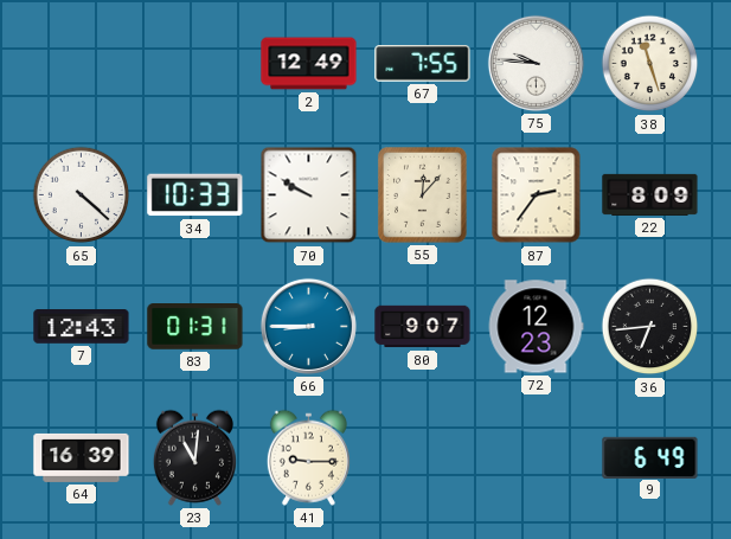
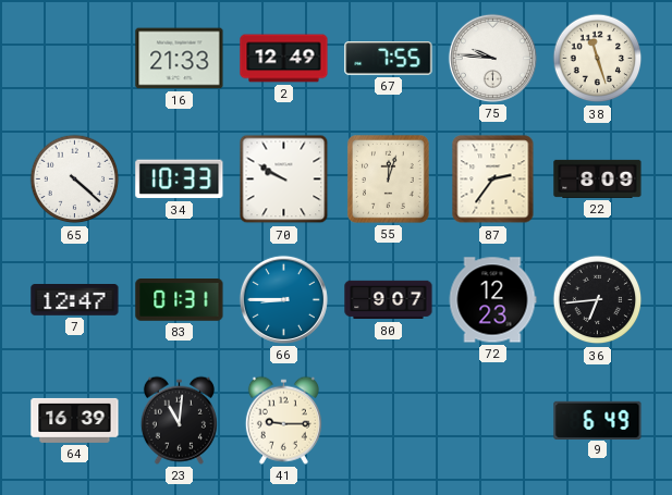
16: none -> 21:33 (180, 59)
55: 12:07 -> 12:03 (389, 180)
7: 12:43 -> 12:47 (75, 300)
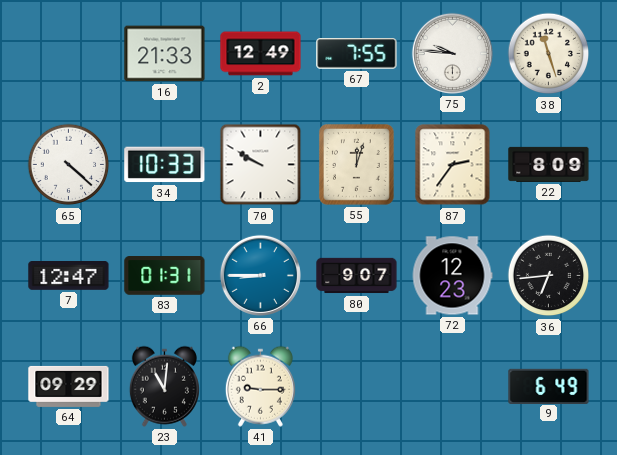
64: 16:39 -> 09:29 (69, 386)
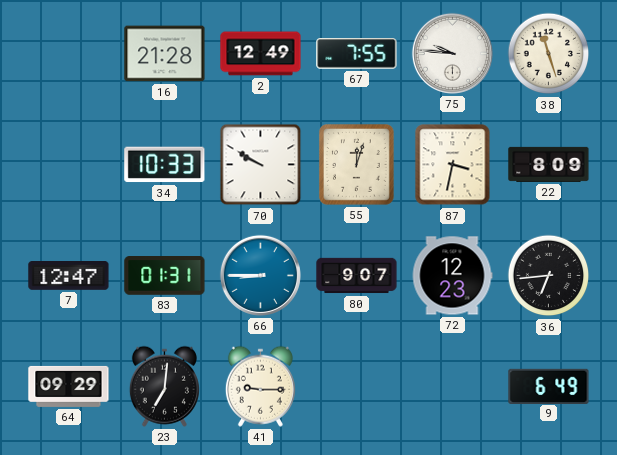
16: 21:33 -> 21:28 (165, 54)
65: 4:22 -> none (69, 165)
87: 2:36 -> 3:32 (453, 165)
23: 11:01 -> 7:01 (164, 386)
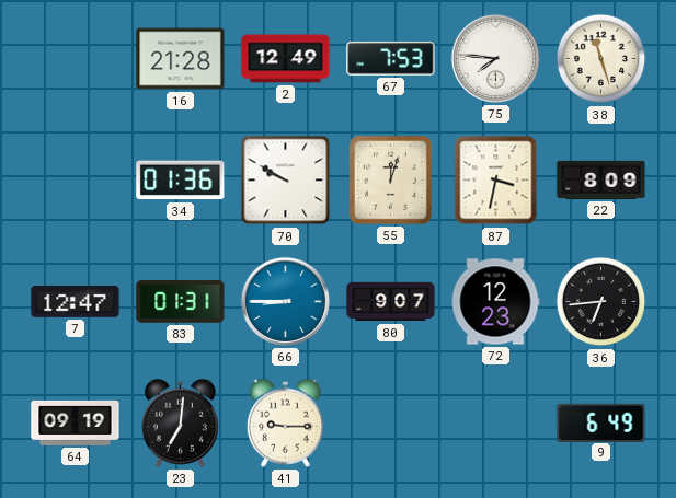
67: 7:55 -> 7:53 (391, 59)
75: 9:46 -> 7:46 (495, 58)
34: 10:33 -> 01:36 (181, 181)
64: 09:29 -> 09:19 (76, 422)
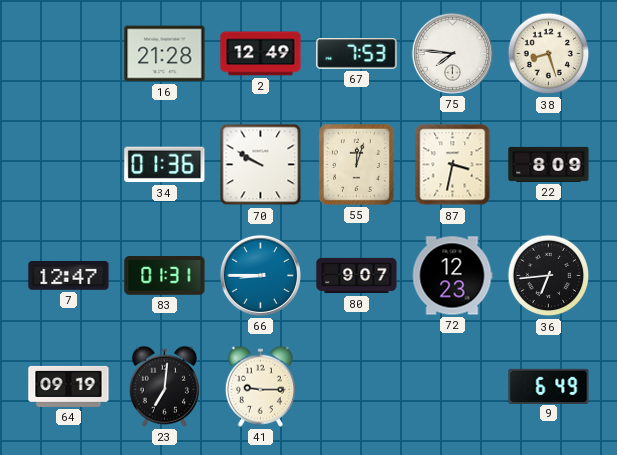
38: 11:27 -> 8:27 (549, 54)
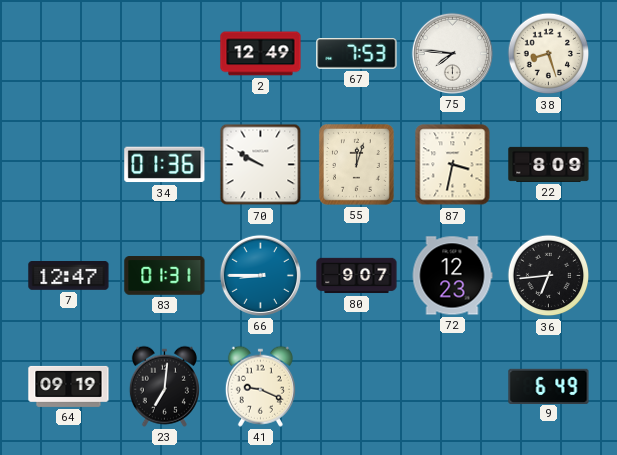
16: 21:28 -> none (165, 54)
41: 9:15 -> 9:19 (260, 386)
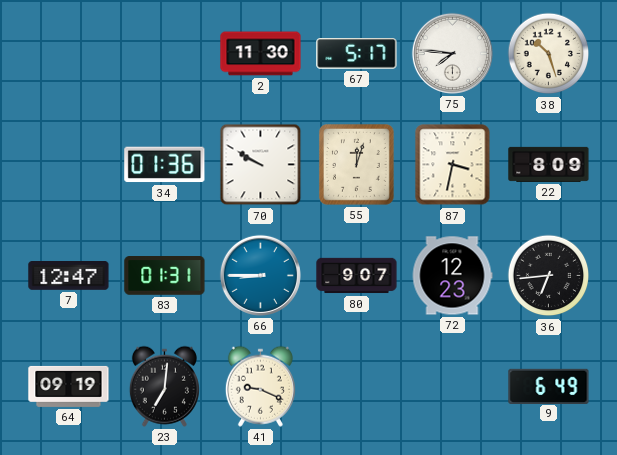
2: 12:49 -> 11:30 (261, 54)
67: 7:53 -> 5:17 (357, 54)
38: 8:27 -> 10:27 (549, 54)
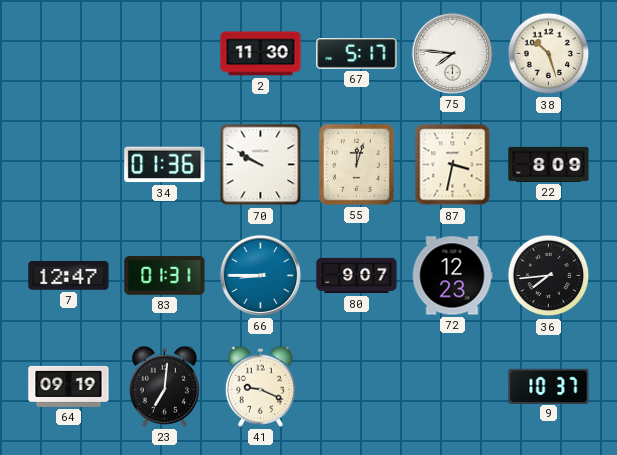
36: 6:44 -> 7:44 (549, 276)
9: 6:49 -> 10:37 (549, 386)
